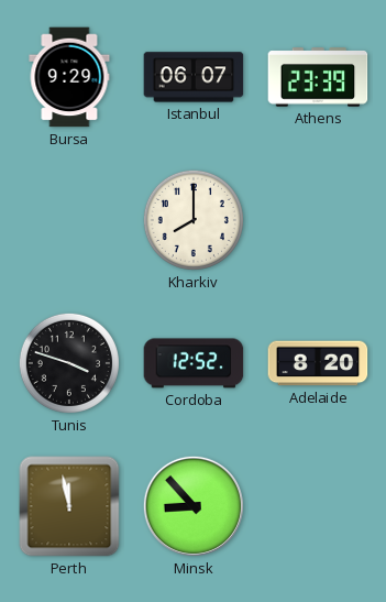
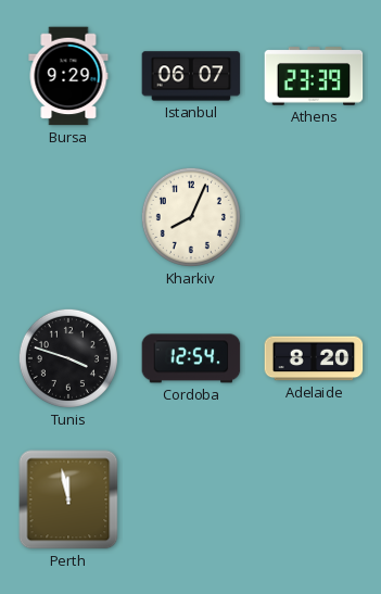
Kharkiv: 8:00 -> 8:04 (191, 217)
Cordoba: 12:52 -> 12:54 (191, 358)
Minsk: 8:53 -> none (194, 506)
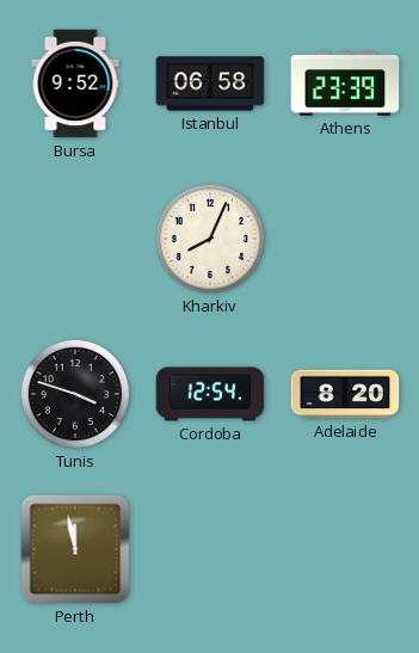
Bursa: 9:29 -> 9:52 (75, 84)
Istanbul: 06:07 -> 06:58 (210, 84)
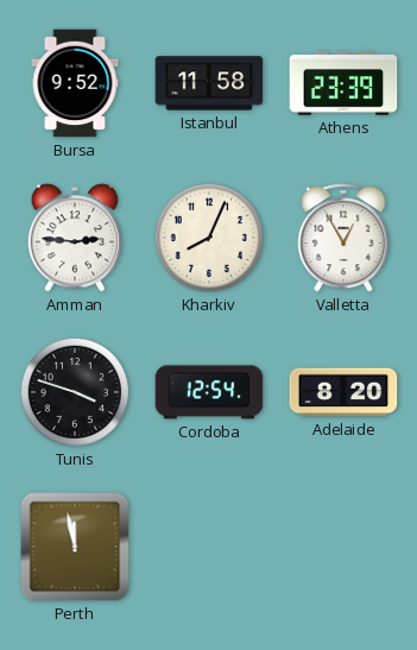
Istanbul: 06:58 -> 11:58 (209, 83)
Amman: none -> 2:46 (75, 238)
Valletta: none -> 12:55 (343, 238)
